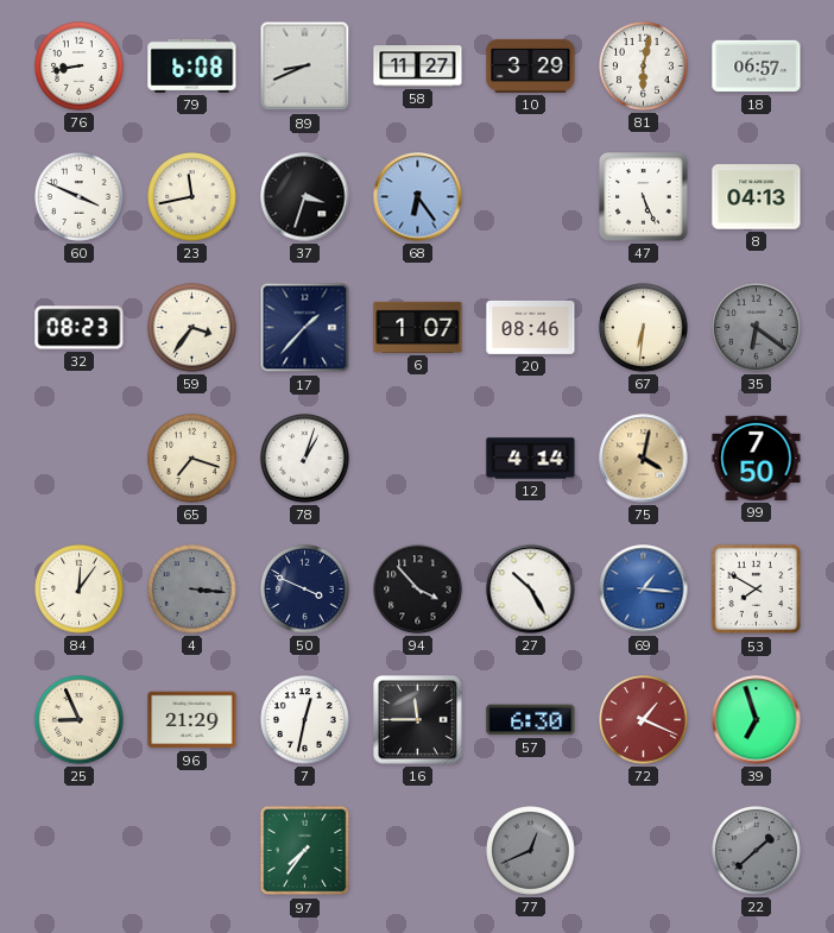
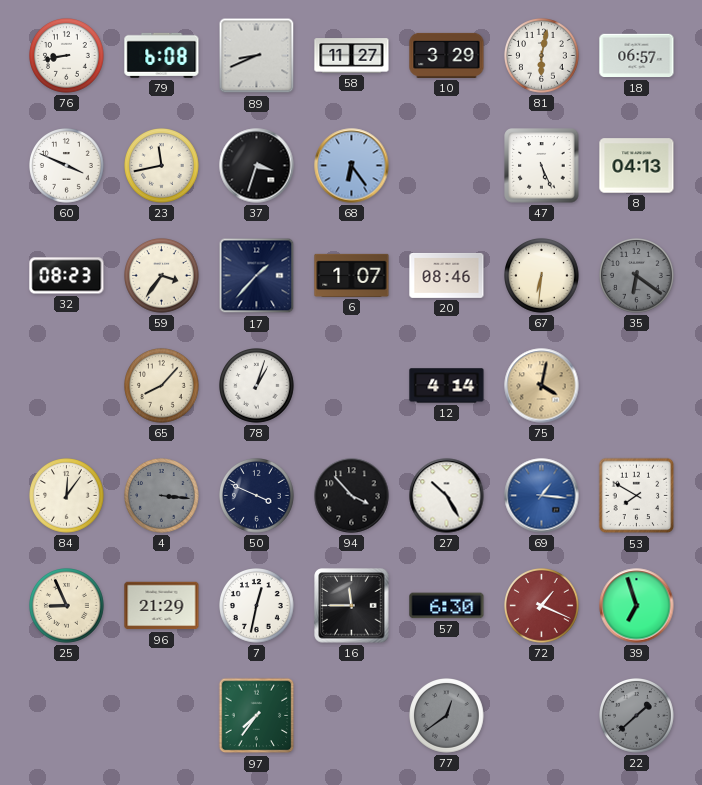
65: 7:18 -> 8:07 (162, 386)
99: 7:50 -> none (757, 458)
77: 12:41 -> 12:39 (447, 716)
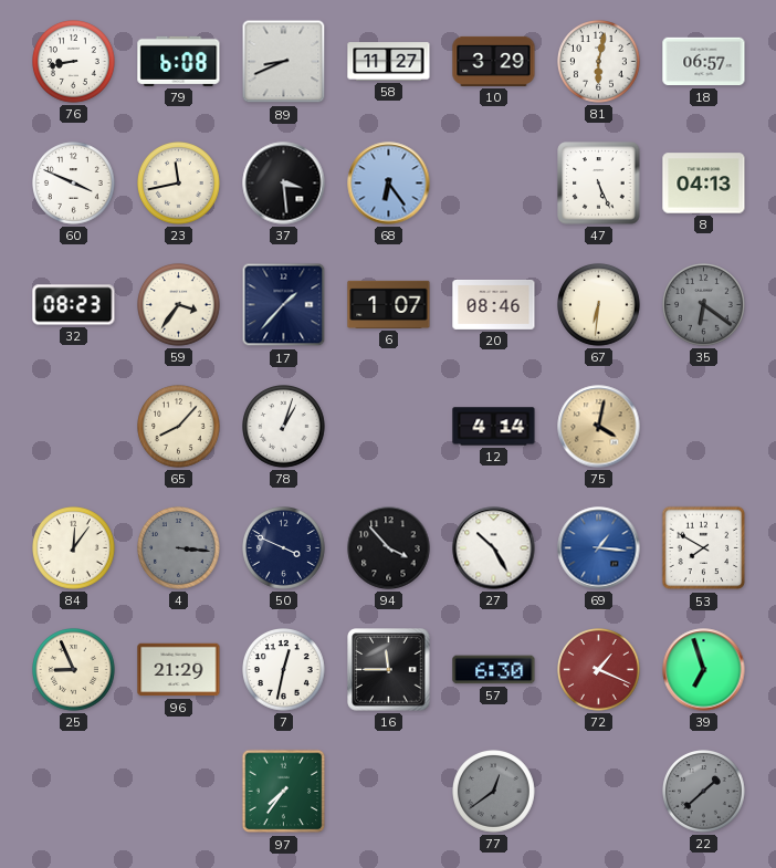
37: 3:33 -> 3:29 (284, 184)
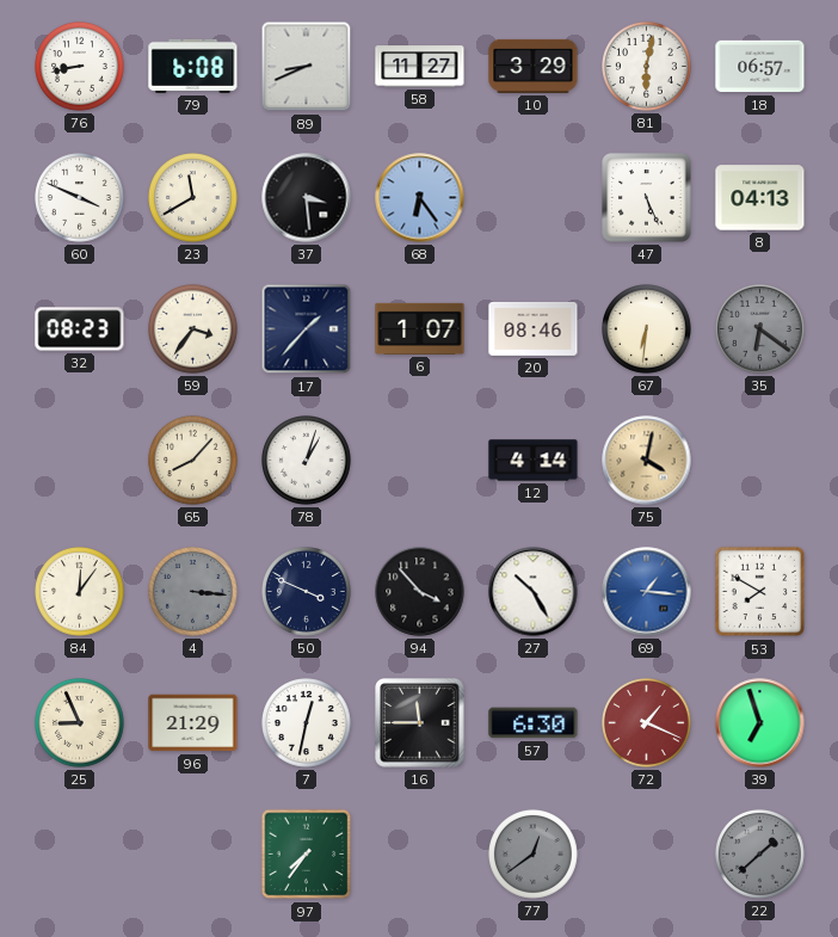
23: 11:43 -> 11:40 (193, 198)
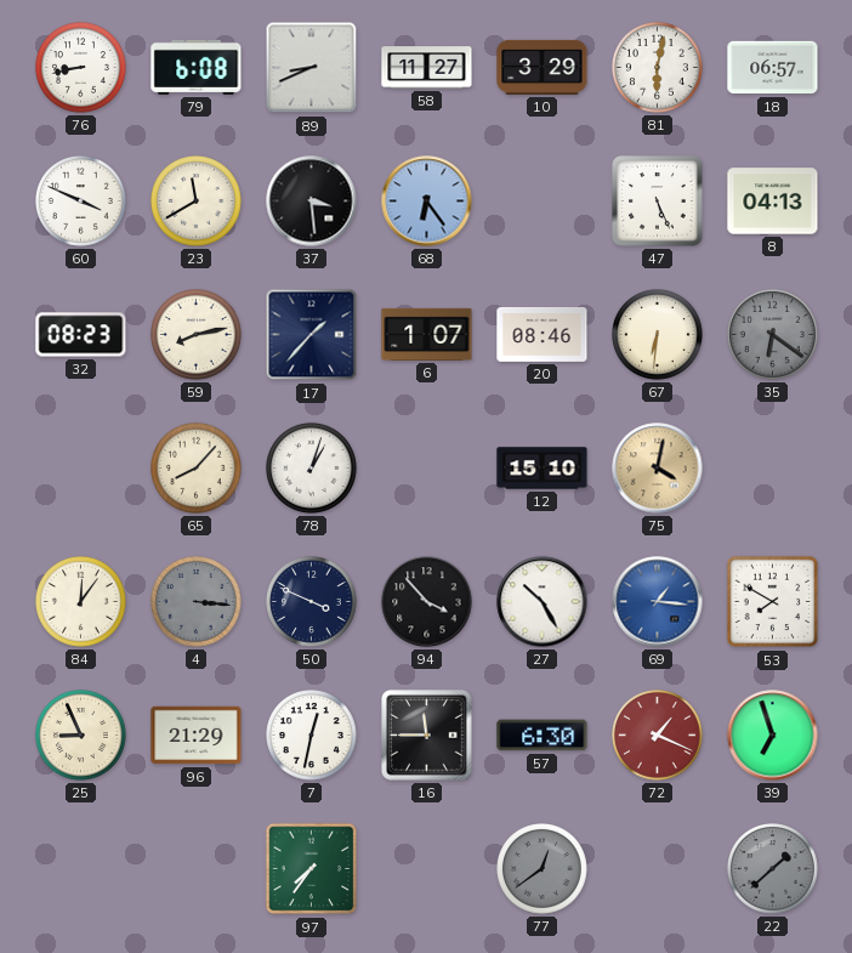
59: 3:36 -> 8:13 (197, 335)
12: 4:14 -> 15:10 (543, 469)
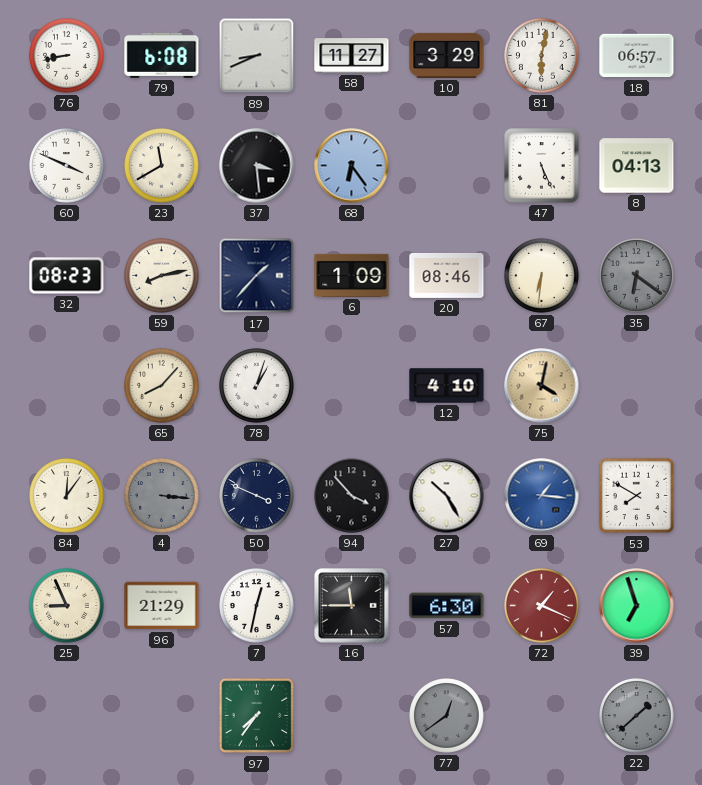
6: 1:07 -> 1:09 (352, 275)
12: 15:10 -> 4:10 (447, 386)
